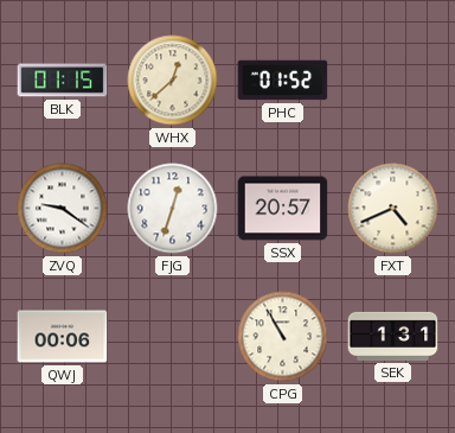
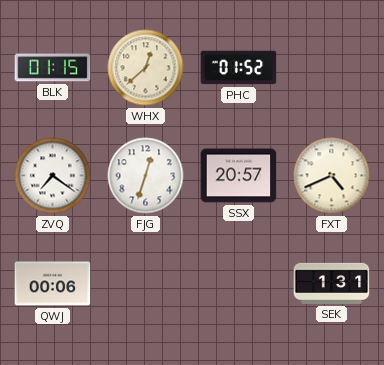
ZVQ: 9:21 -> 7:21 (53, 176)
CPG: 10:55 -> none (283, 337)
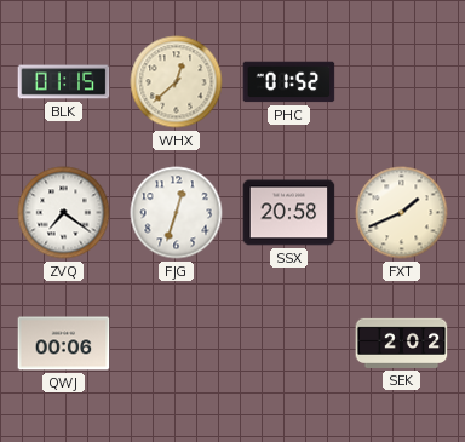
SSX: 20:57 -> 20:58 (289, 213)
FXT: 4:41 -> 1:41 (402, 213)
SEK: 1:31 -> 2:02 (402, 343)
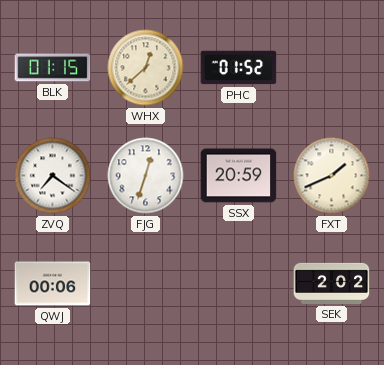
SSX: 20:58 -> 20:59 (239, 176)
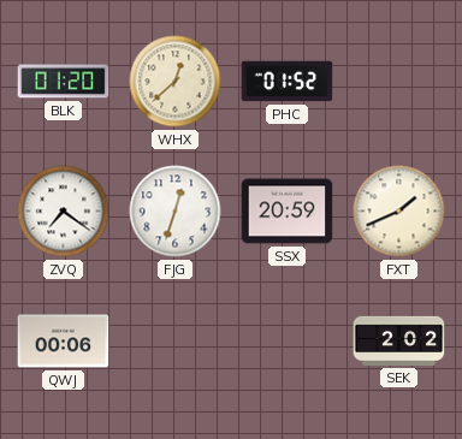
BLK: 01:15 -> 01:20 (64, 82)
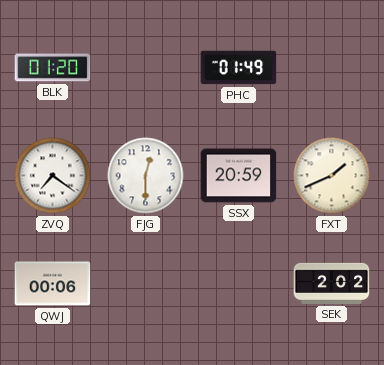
WHX: 12:38 -> none (176, 82)
PHC: 01:52 -> 01:49 (239, 68)
FJG: 12:33 -> 12:30 (146, 176)
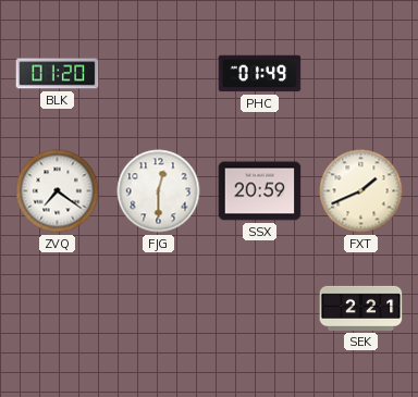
QWJ: 00:06 -> none (53, 284)
SEK: 2:02 -> 2:21 (361, 308)
